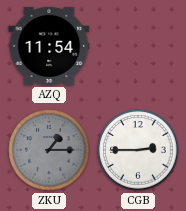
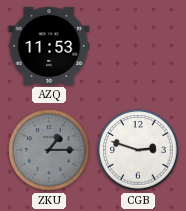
AZQ: 11:54 -> 11:53 (49, 46)
CGB: 2:45 -> 2:48 (138, 150)
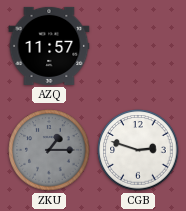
AZQ: 11:53 -> 11:57 (49, 46)
